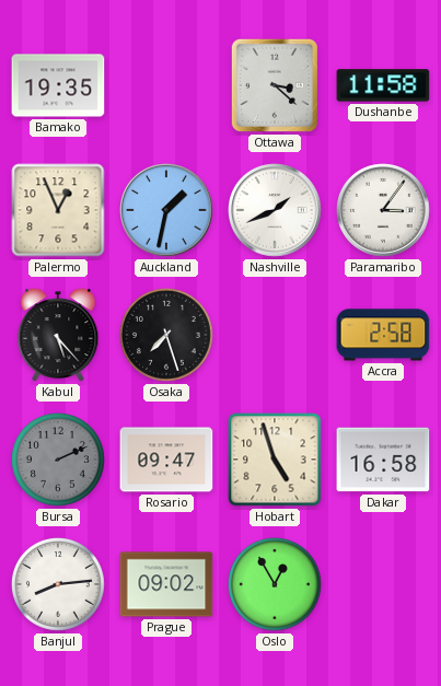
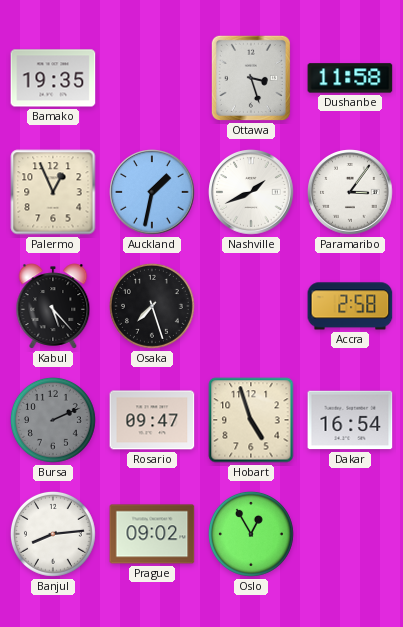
Ottawa: 3:22 -> 3:27 (251, 78)
Dakar: 16:58 -> 16:54 (350, 420)
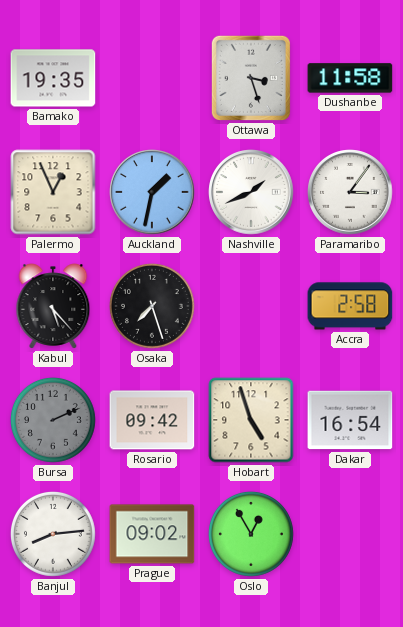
Rosario: 09:47 -> 09:42 (152, 420)
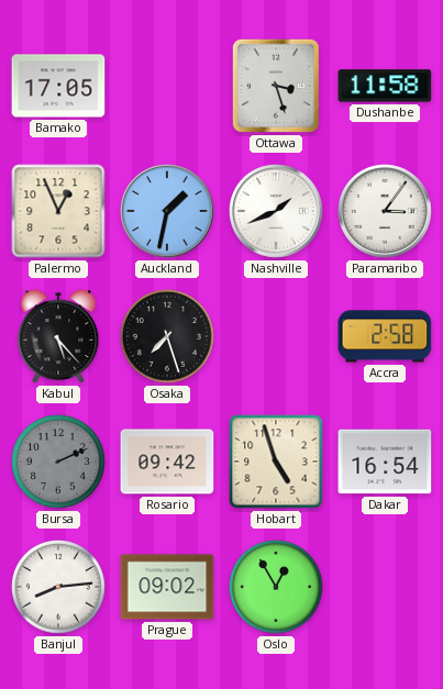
Bamako: 19:35 -> 17:05 (58, 86)
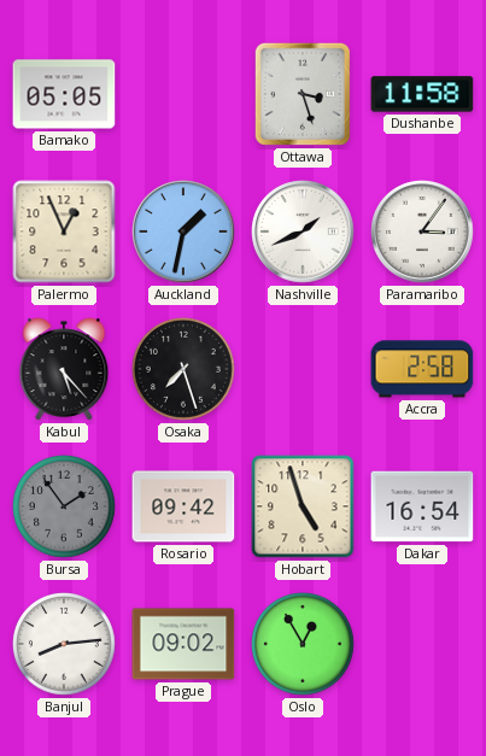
Bamako: 17:05 -> 05:05 (64, 94)
Bursa: 2:11 -> 1:54 (64, 506)
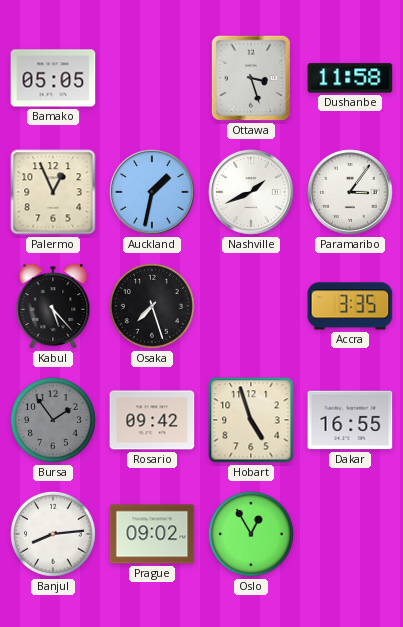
Accra: 2:58 -> 3:35 (350, 306)
Dakar: 16:54 -> 16:55 (350, 420)
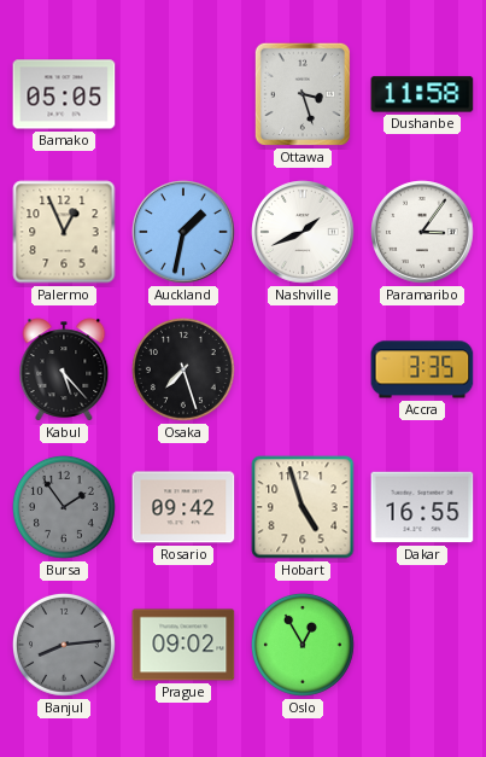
Banjul dial: white -> grey (64, 645)
